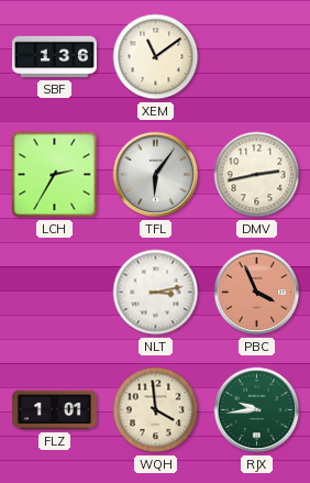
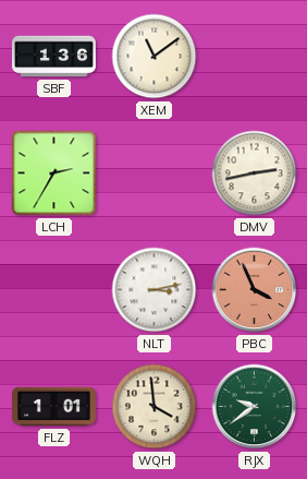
TFL: 6:06 -> none (156, 175)
RJX: 9:44 -> 9:39 (255, 407)
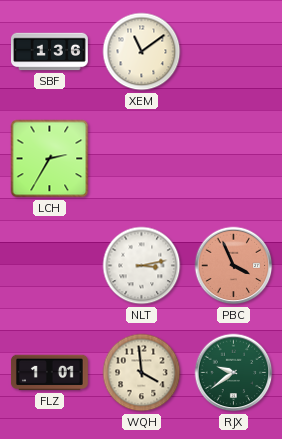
DMV: 2:43 -> none (255, 173)
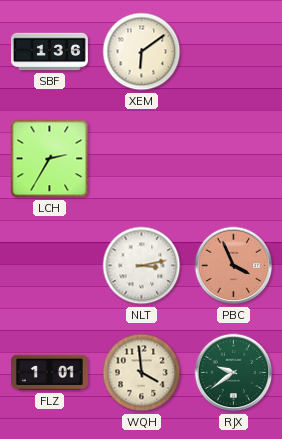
XEM: 11:09 -> 6:09 (142, 52)
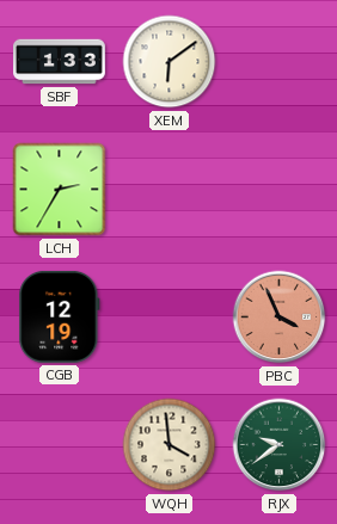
SBF: 1:36 -> 1:33 (60, 62)
CGB: none -> 12:19 (60, 316)
NLT: 3:13 -> none (142, 266)
FLZ: 1:01 -> none (49, 373)
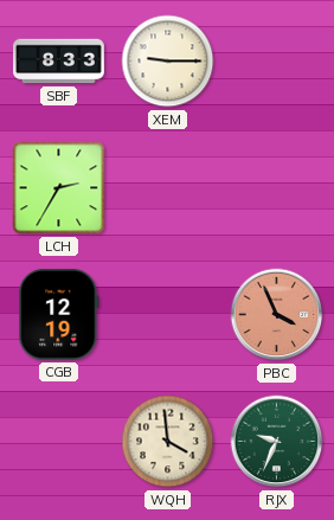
SBF: 1:33 -> 8:33 (59, 62)
XEM: 6:09 -> 9:15 (168, 62)
RJX: 9:39 -> 9:34 (277, 442)
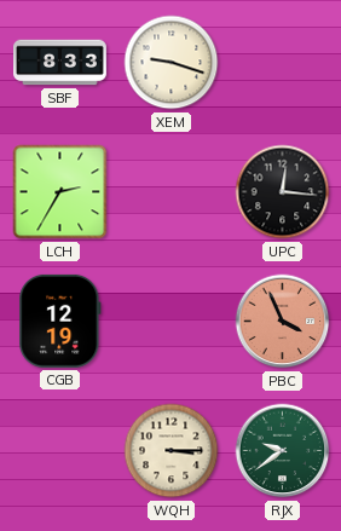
XEM: 9:15 -> 9:18 (172, 63)
UPC: none -> 12:16 (283, 192)
WQH: 3:59 -> 3:15 (172, 451)
RJX: 9:34 -> 9:39 (283, 451)
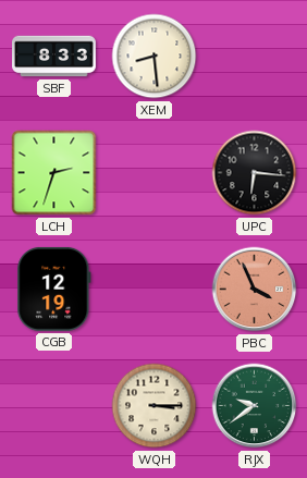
XEM: 9:18 -> 8:29 (155, 57)
LCH: 2:35 -> 2:33 (54, 173)
UPC: 12:16 -> 6:16 (255, 173)
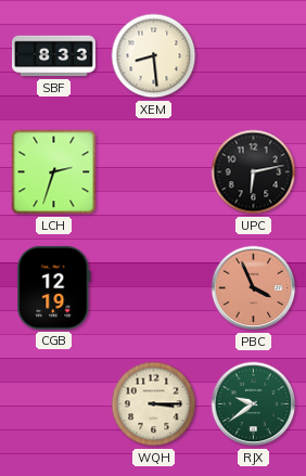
UPC: 6:16 -> 6:13 (254, 172)
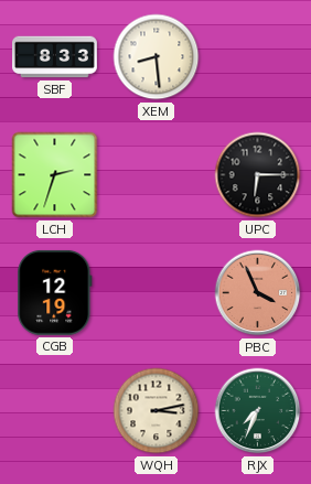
UPC: 6:13 -> 6:15 (258, 175)
WQH: 3:15 -> 3:13 (157, 411)
RJX: 9:39 -> 7:34 (258, 411)
